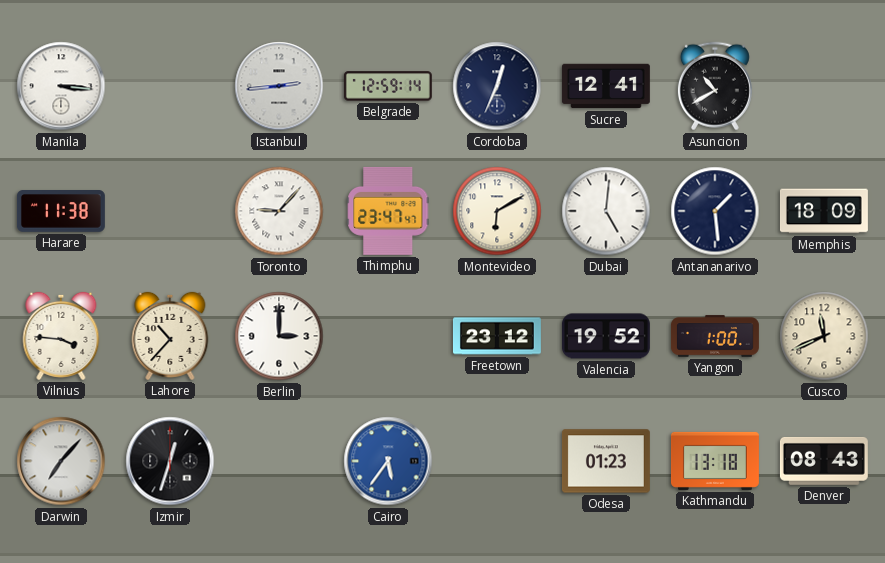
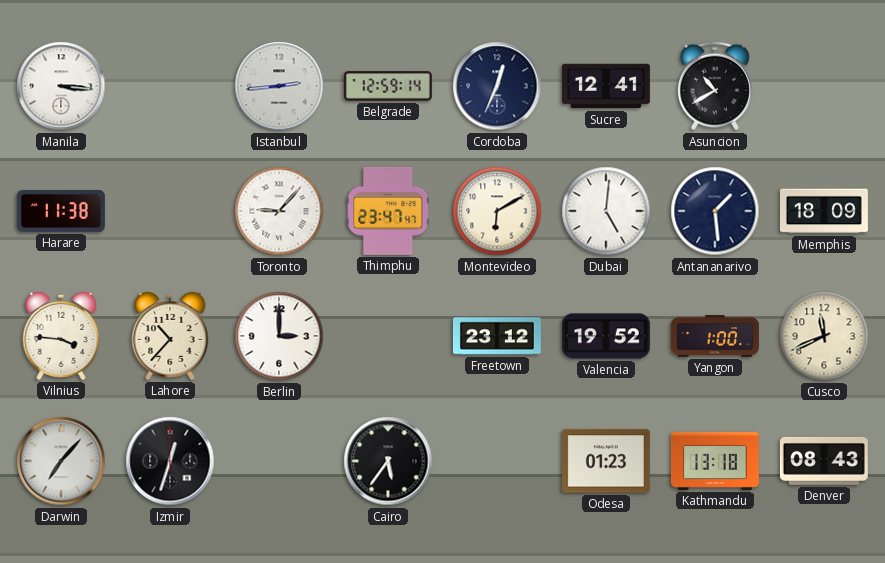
Cairo dial: blue -> black (388, 461)
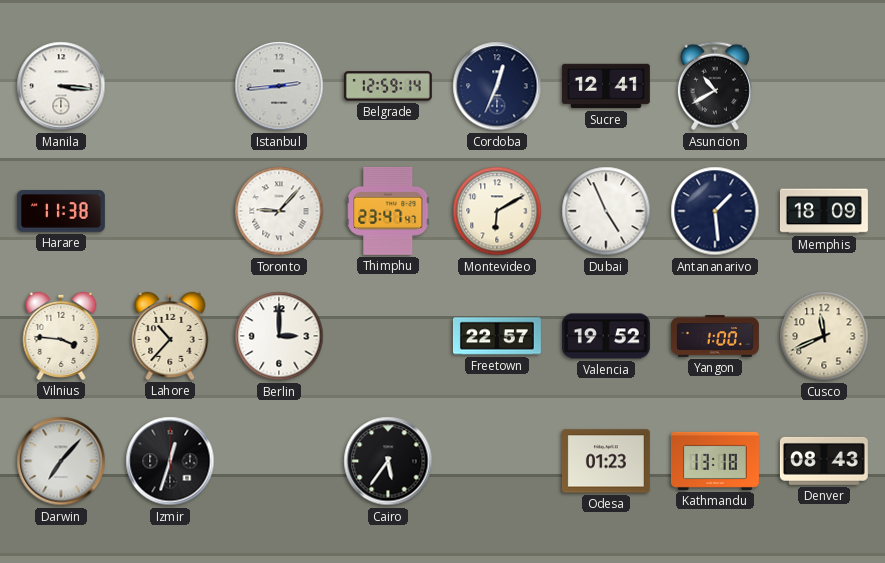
Dubai: 5:01 -> 4:56 (606, 211)
Freetown: 23:12 -> 22:57 (497, 336)
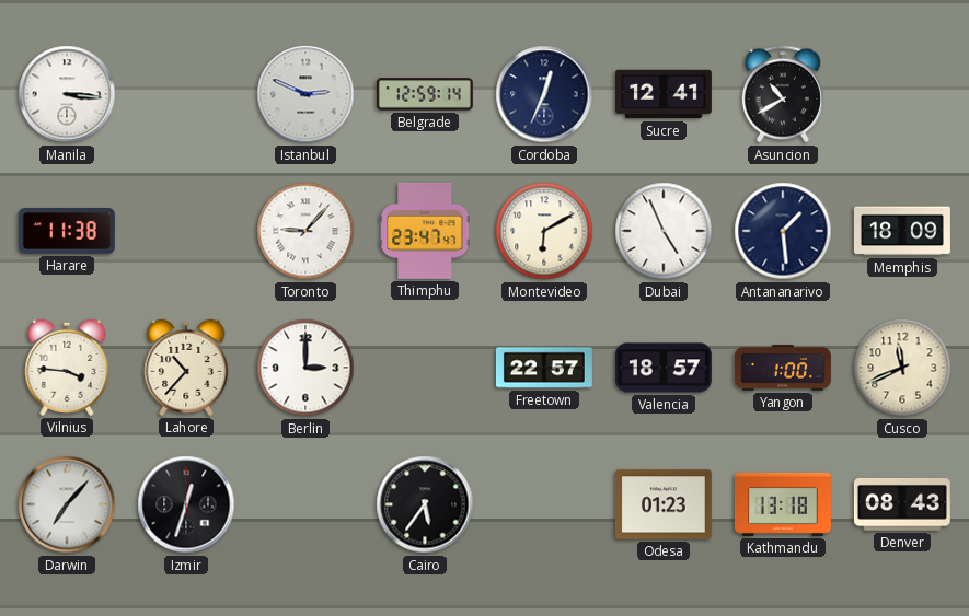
Istanbul: 2:44 -> 2:49 (305, 94)
Valencia: 19:52 -> 18:57 (664, 368)
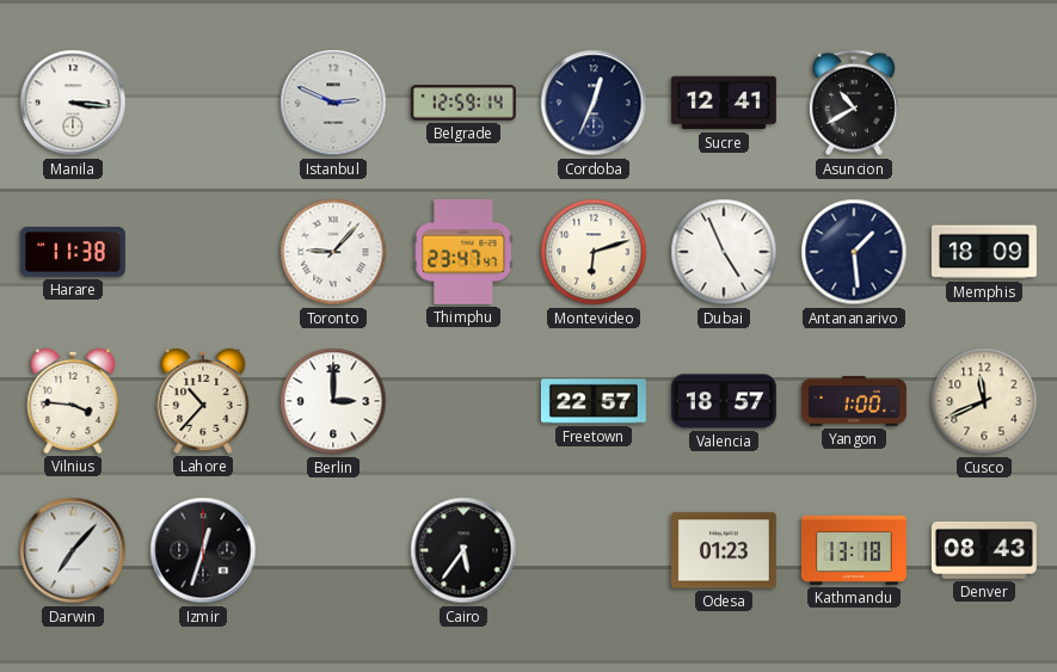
Montevideo: 6:10 -> 6:12 (594, 252)
